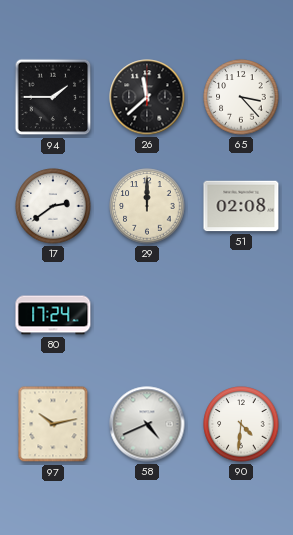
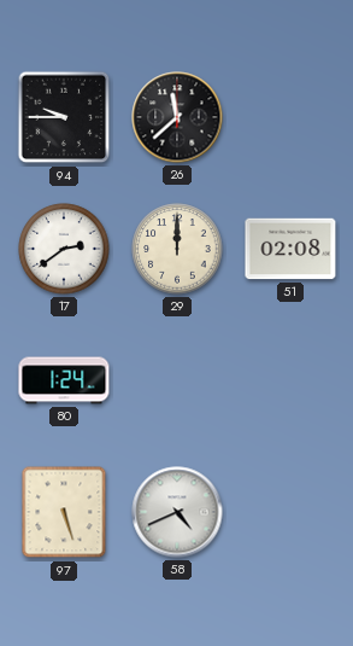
94: 1:45 -> 9:45 (64, 117)
65: 3:23 -> none (241, 97)
80: 17:24 -> 1:24 (64, 380)
97: 10:13 -> 5:27 (64, 512)
90: 4:31 -> none (241, 424)
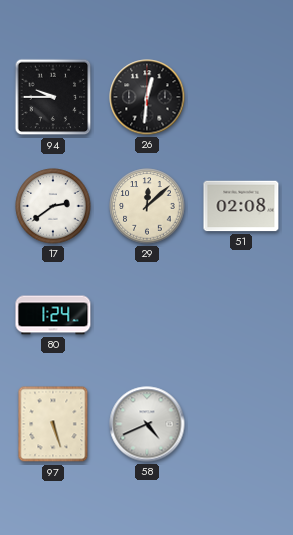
26: 11:38 -> 12:31 (147, 97)
29: 12:00 -> 12:08 (147, 206)
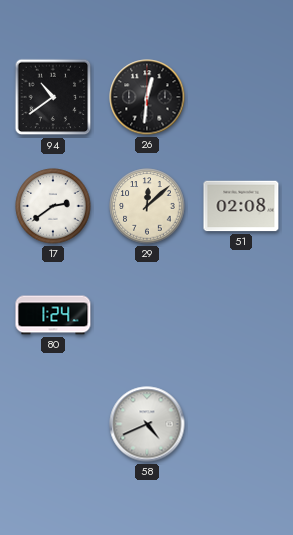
94: 9:45 -> 10:39 (53, 97)
97: 5:27 -> none (53, 424)
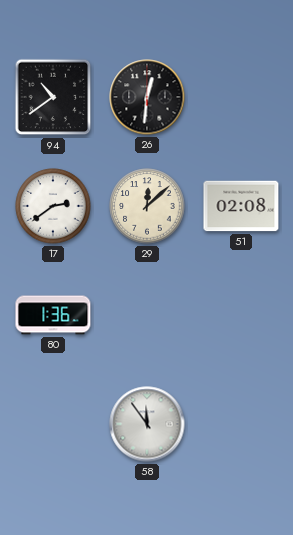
80: 1:24 -> 1:36 (53, 315)
58: 4:41 -> 11:54 (147, 424)
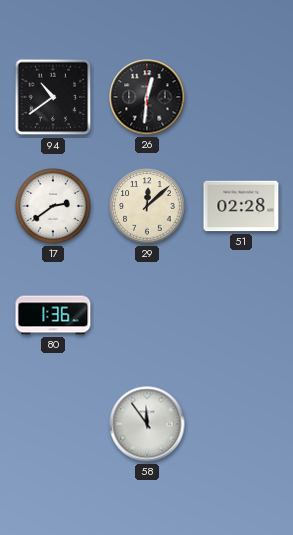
51: 02:08 -> 02:28 (241, 206)
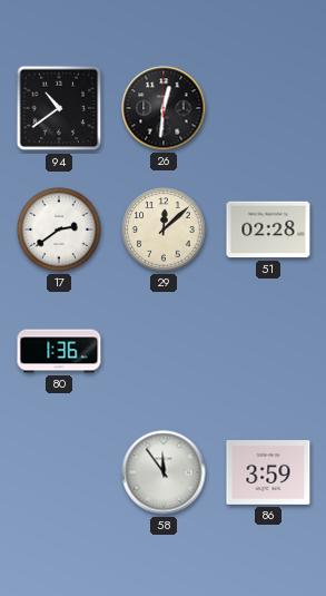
86: none -> 3:59 (268, 473)
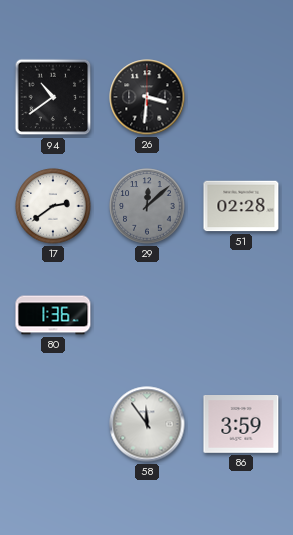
26: 12:31 -> 3:31 (147, 97)
29 dial: cream -> grey (147, 206)
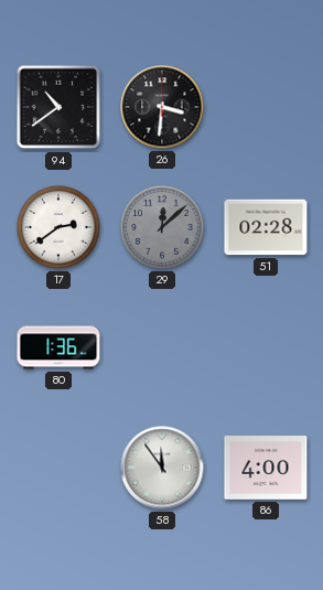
86: 3:59 -> 4:00 (266, 469)
